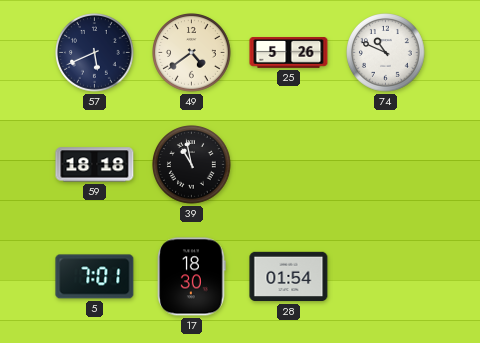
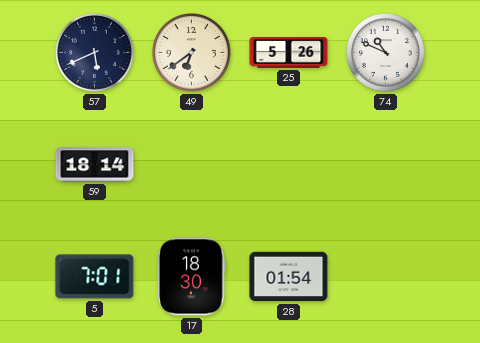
49: 4:39 -> 6:39 (192, 53)
59: 18:18 -> 18:14 (95, 165)
39: 10:58 -> none (192, 165)
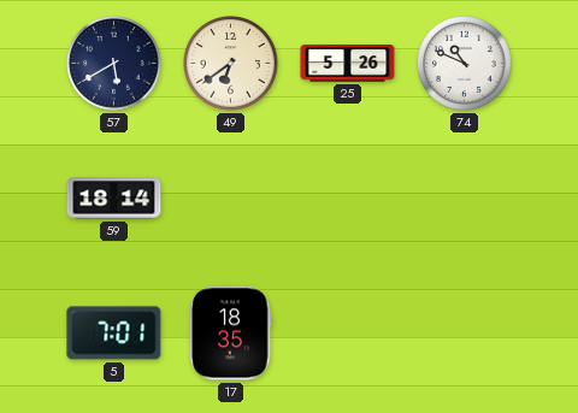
57: 5:41 -> 5:40 (114, 64)
17: 18:30 -> 18:35 (231, 334)
28: 01:54 -> none (289, 277)
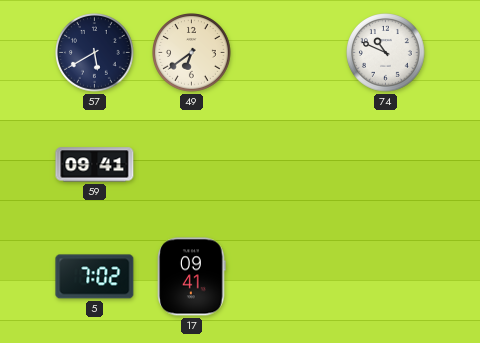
25: 5:26 -> none (348, 64)
59: 18:14 -> 09:41 (95, 165)
5: 7:01 -> 7:02 (95, 277)
17: 18:35 -> 09:41 (192, 277)
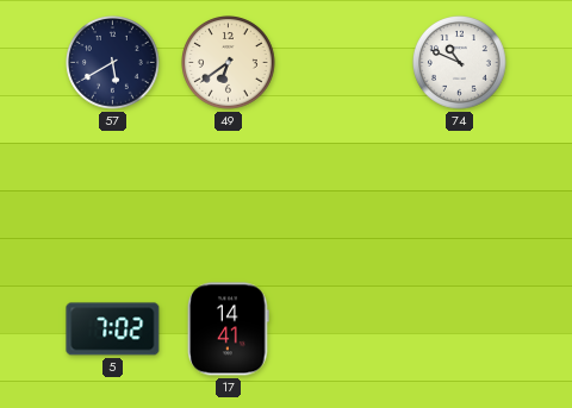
59: 09:41 -> none (95, 165)
17: 09:41 -> 14:41 (229, 329)
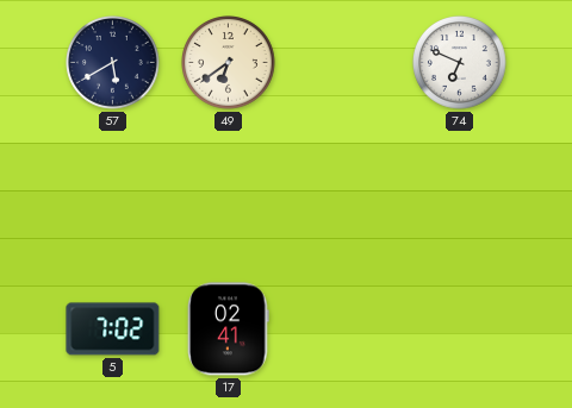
74: 10:49 -> 6:49 (460, 63)
17: 14:41 -> 02:41 (229, 329)
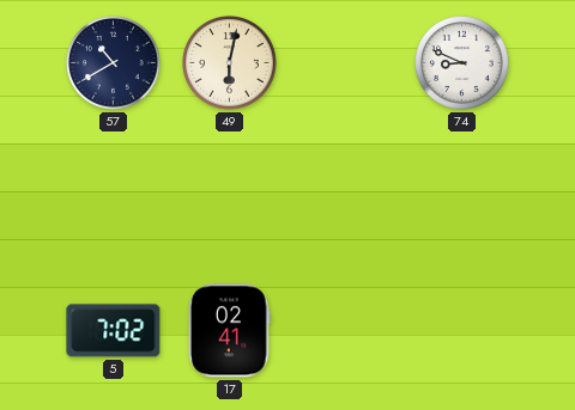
57: 5:40 -> 10:40 (114, 63)
49: 6:39 -> 6:02 (230, 63)
74: 6:49 -> 8:49 (462, 63)
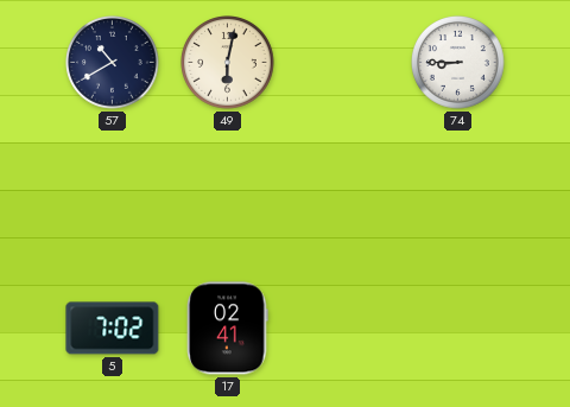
74: 8:49 -> 8:45 (458, 63)
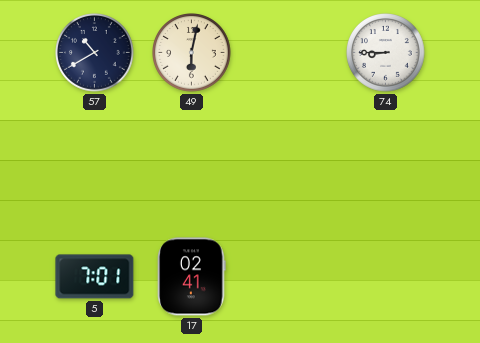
5: 7:02 -> 7:01 (95, 277)
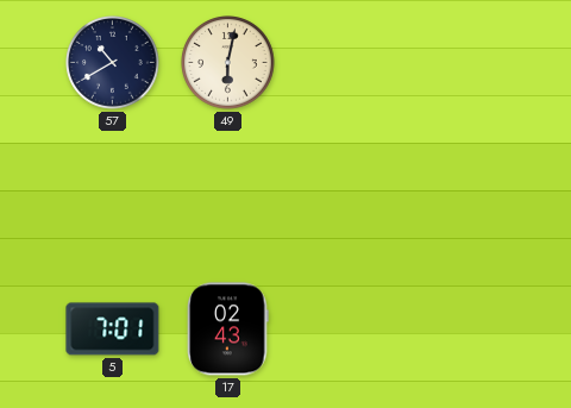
74: 8:45 -> none (386, 53)
17: 02:41 -> 02:43 (228, 329)
